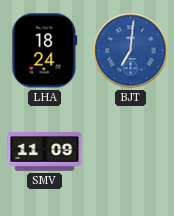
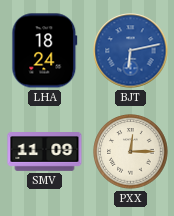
BJT: 7:01 -> 6:13 (131, 51)
PXX: none -> 12:15 (131, 152)
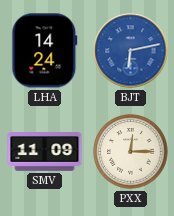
LHA: 18:24 -> 14:24 (45, 51)
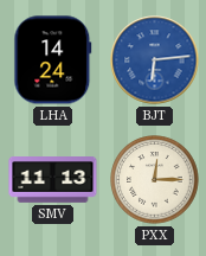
BJT: 6:13 -> 6:14 (155, 60)
SMV: 11:09 -> 11:13 (53, 180)
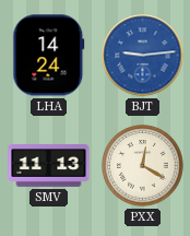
BJT: 6:14 -> 9:14 (143, 56)
PXX: 12:15 -> 12:20 (143, 166)
